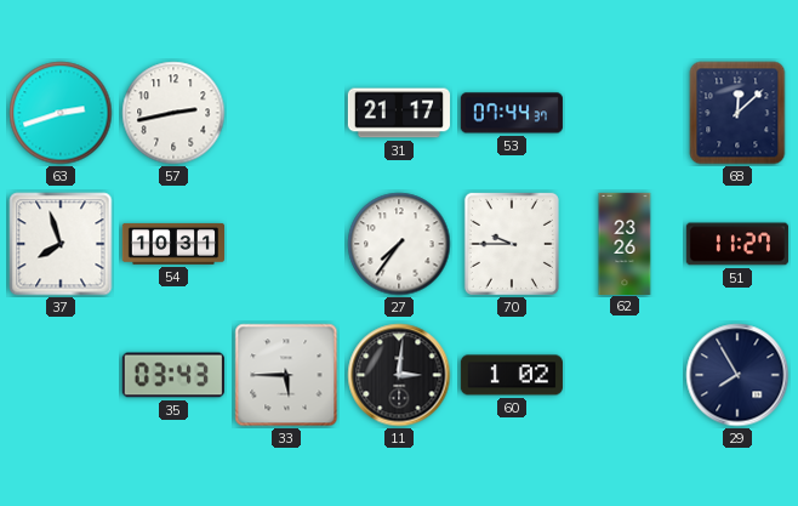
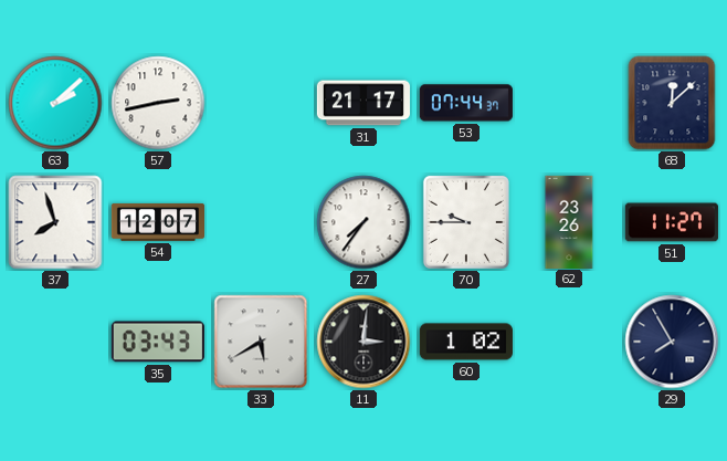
63: 2:42 -> 2:08 (55, 103)
54: 10:31 -> 12:07 (157, 222)
33: 5:45 -> 5:40 (261, 342)
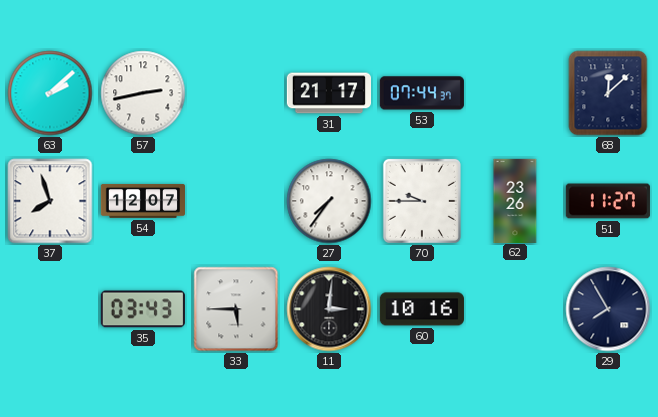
33: 5:40 -> 5:45 (236, 309)
60: 1:02 -> 10:16 (422, 309)
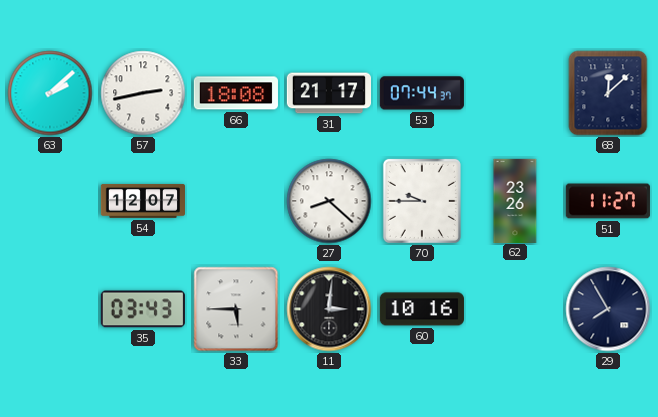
66: none -> 18:08 (236, 93)
37: 7:57 -> none (50, 201)
27: 7:36 -> 8:22 (329, 201)
